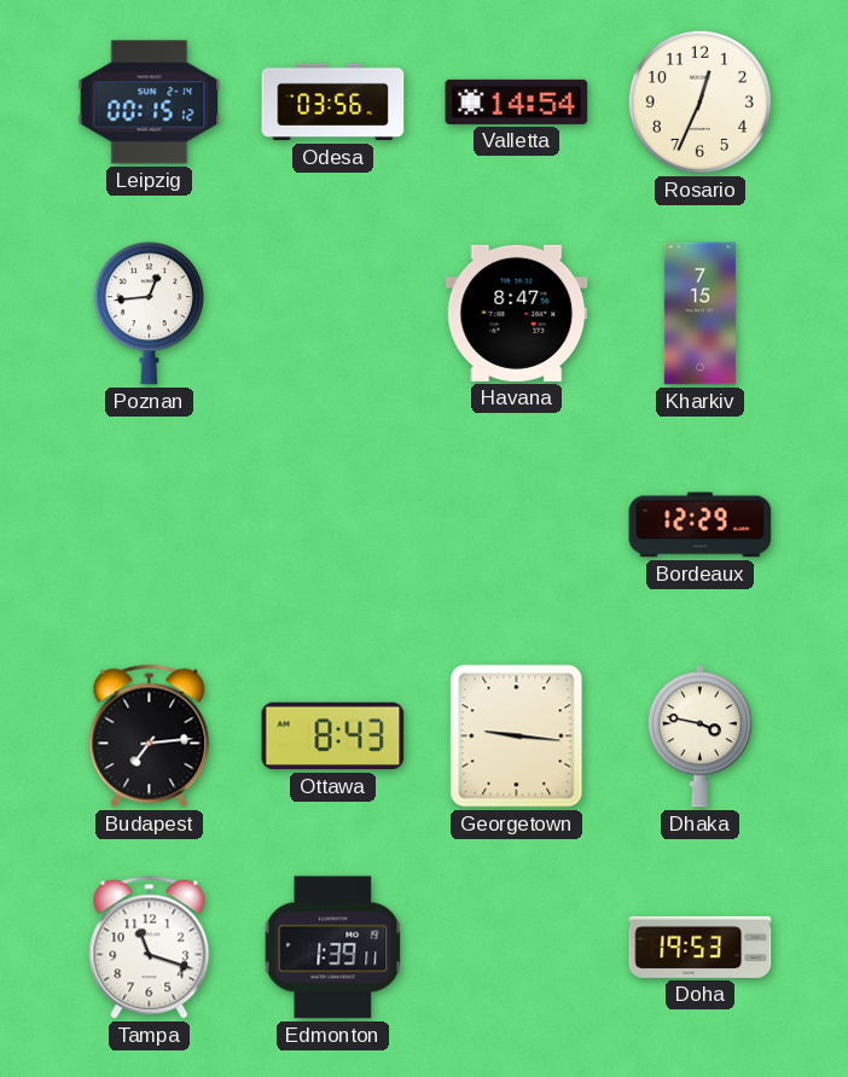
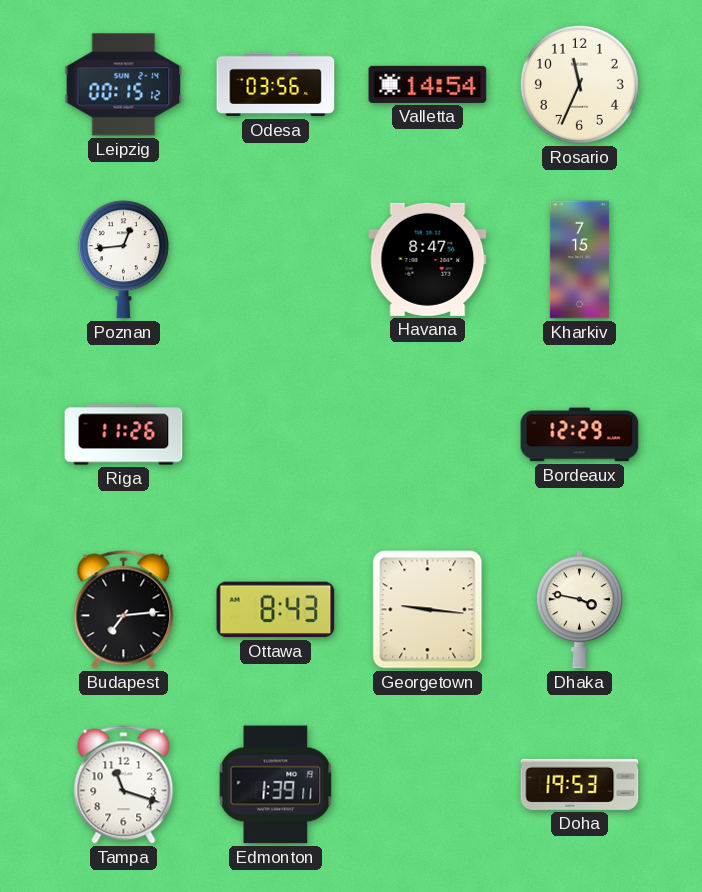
Rosario: 12:34 -> 11:34 (579, 84)
Riga: none -> 11:26 (124, 435)
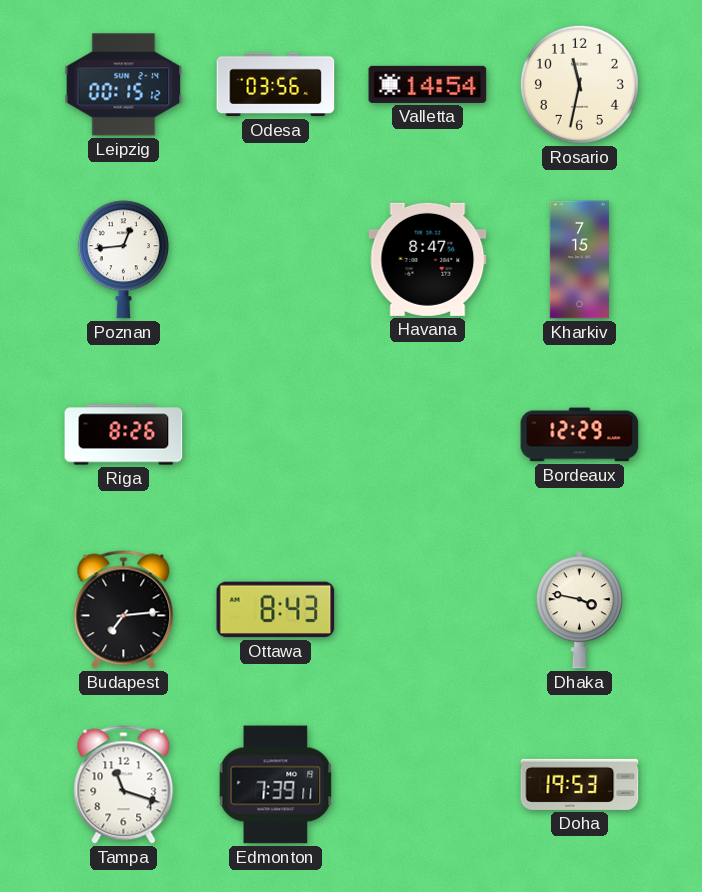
Rosario: 11:34 -> 11:32 (579, 84)
Riga: 11:26 -> 8:26 (124, 435)
Georgetown: 9:16 -> none (428, 610)
Edmonton: 1:39 -> 7:39 (276, 785)
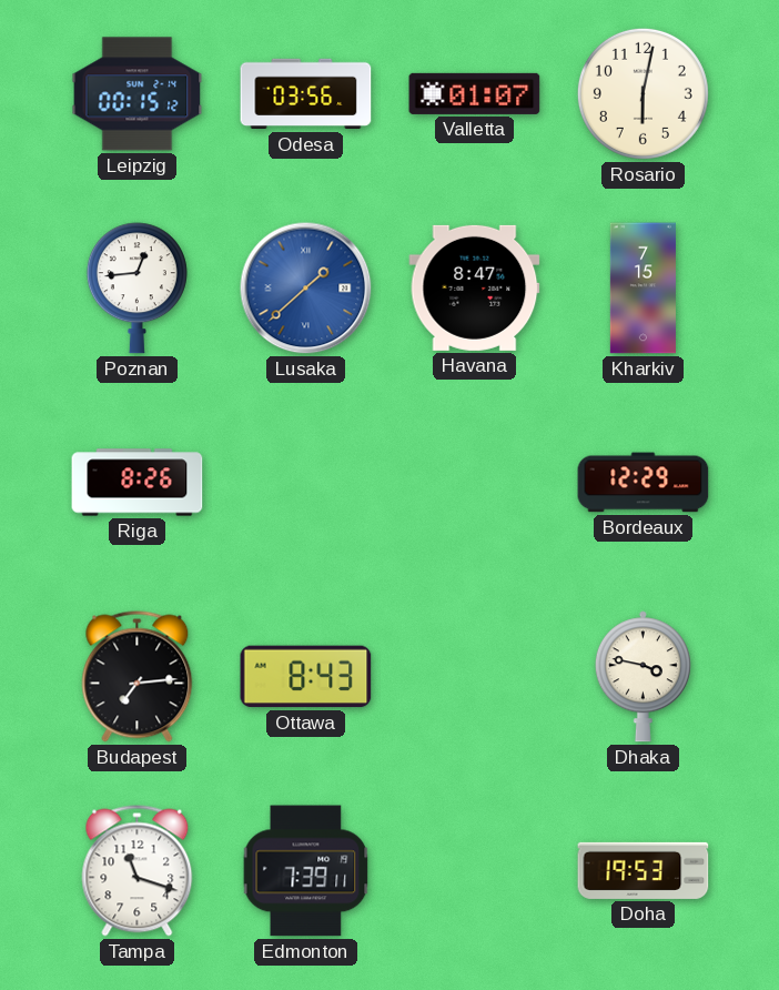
Valletta: 14:54 -> 01:07 (475, 93)
Rosario: 11:32 -> 6:02 (643, 93)
Lusaka: none -> 1:38 (306, 289)
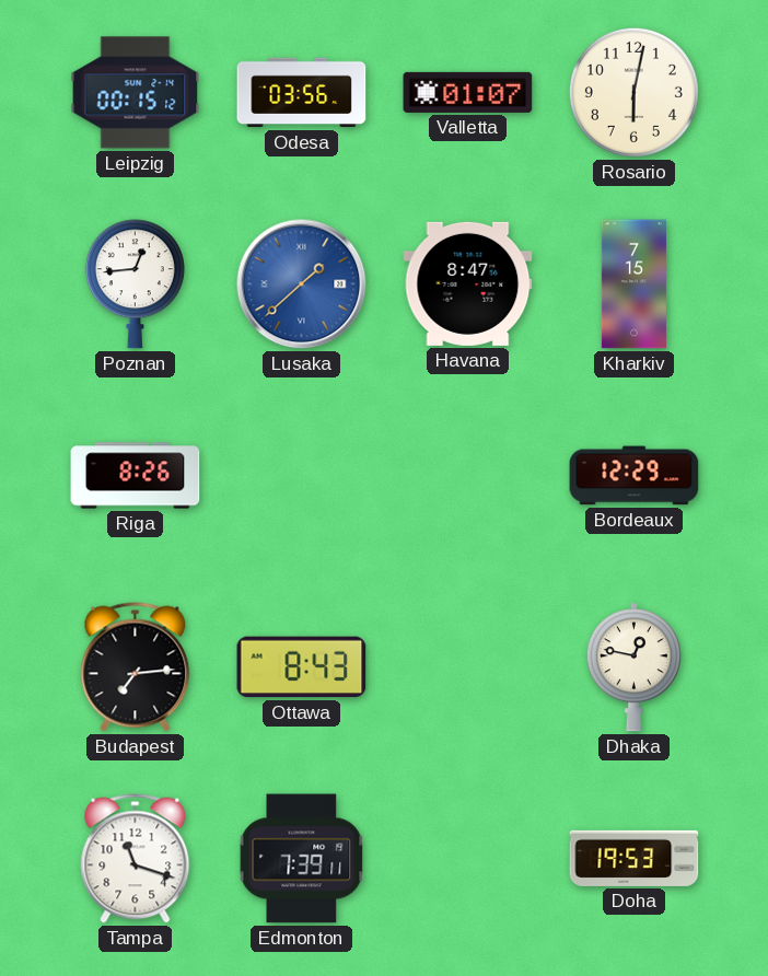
Dhaka: 3:47 -> 12:47 (633, 667)
